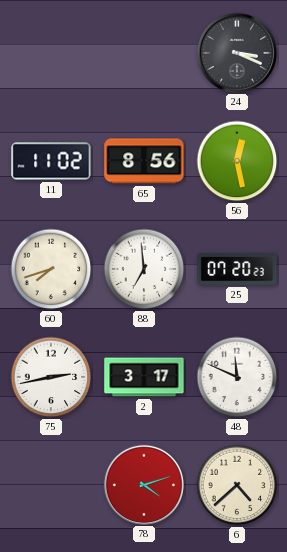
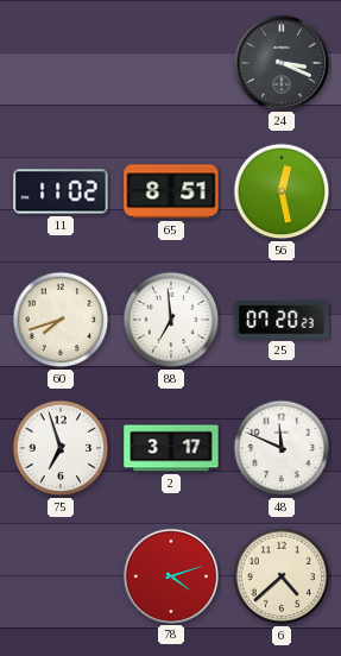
65: 8:56 -> 8:51 (171, 191)
75: 2:43 -> 6:57 (61, 448)
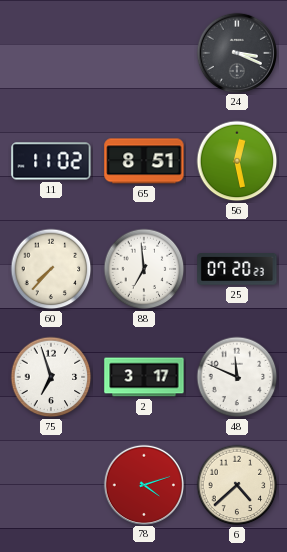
60: 7:42 -> 7:37 (51, 269)
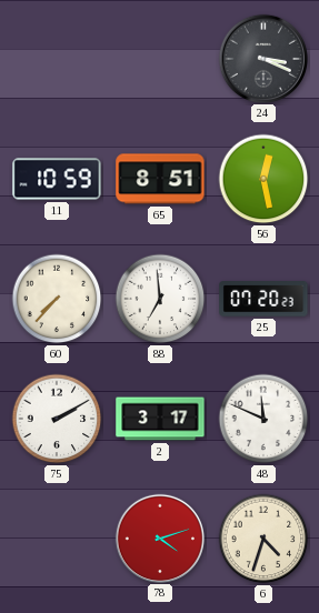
11: 11:02 -> 10:59 (57, 179)
75: 6:57 -> 2:10 (57, 419)
6: 4:38 -> 4:33 (263, 539)
